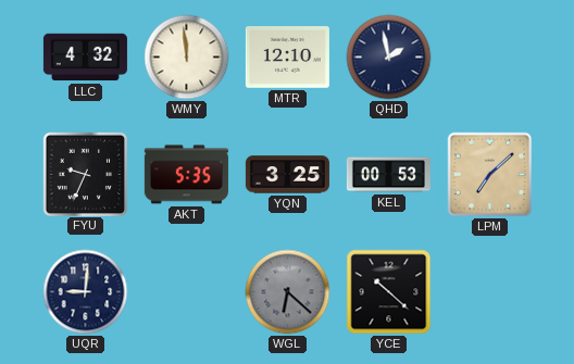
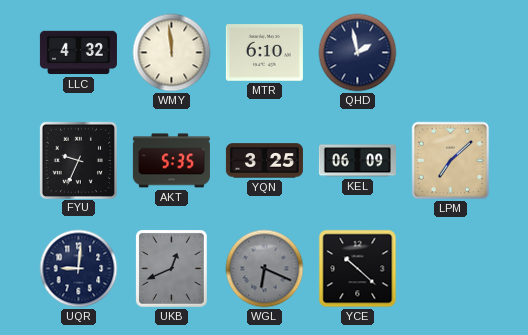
MTR: 12:10 -> 6:10 (264, 53)
KEL: 00:53 -> 06:09 (357, 161)
UKB: none -> 12:41 (171, 269)
WGL: 6:22 -> 6:19 (265, 269)
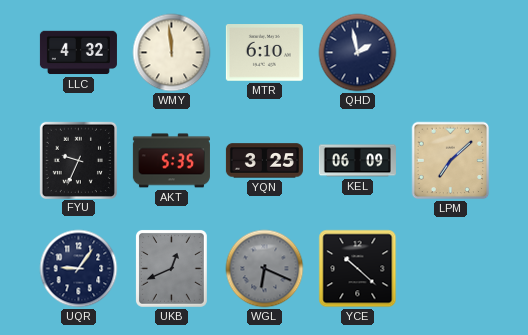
UQR: 9:01 -> 9:06 (79, 269)
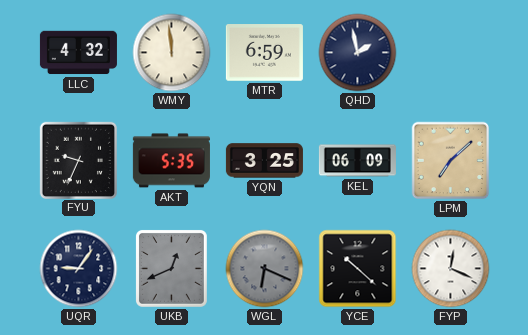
MTR: 6:10 -> 6:59 (264, 53)
FYP: none -> 12:19 (451, 269)
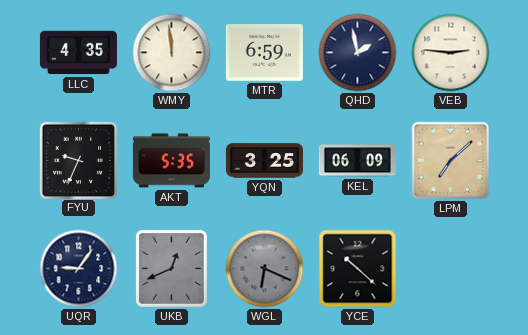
LLC: 4:32 -> 4:35 (78, 53)
VEB: none -> 2:46 (451, 53)
FYP: 12:19 -> none (451, 269)
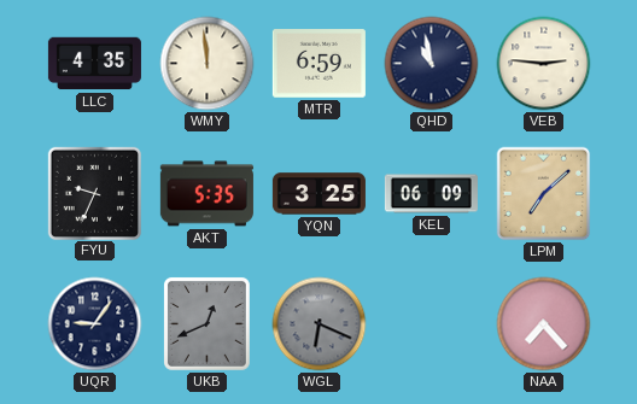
QHD: 1:58 -> 10:58 (432, 64)
YCE: 10:22 -> none (358, 269)
NAA: none -> 7:23 (544, 324)
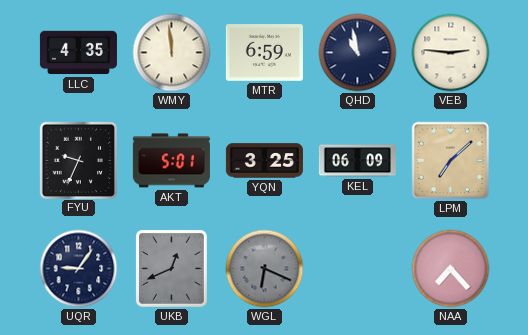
AKT: 5:35 -> 5:01 (171, 161)
